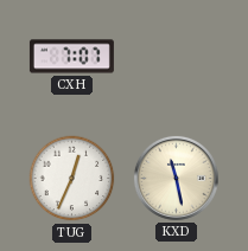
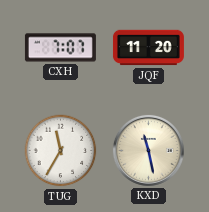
JQF: none -> 11:20 (148, 48)
TUG: 12:34 -> 11:35 (61, 151)
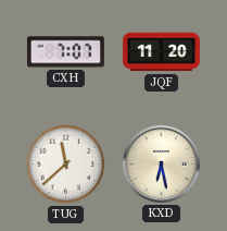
TUG: 11:35 -> 11:38 (66, 165)
KXD: 11:28 -> 6:28 (161, 163)
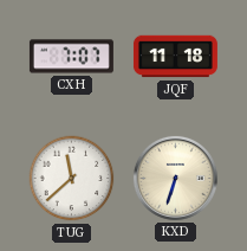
JQF: 11:20 -> 11:18 (175, 57)
KXD: 6:28 -> 6:33 (175, 178)
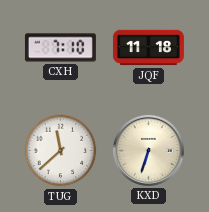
CXH: 7:07 -> 7:10 (60, 48)
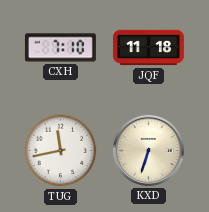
TUG: 11:38 -> 11:43 (61, 151)
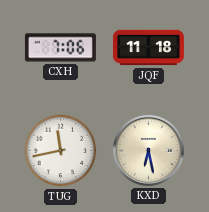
CXH: 7:10 -> 7:06 (60, 48)
KXD: 6:33 -> 6:28 (148, 150)
